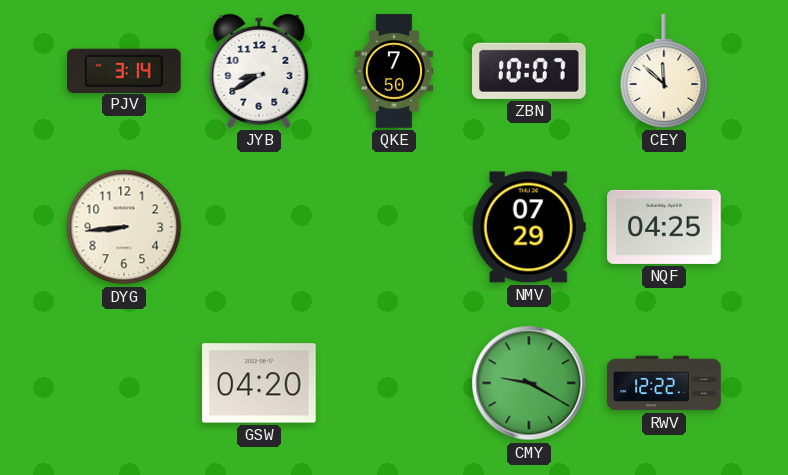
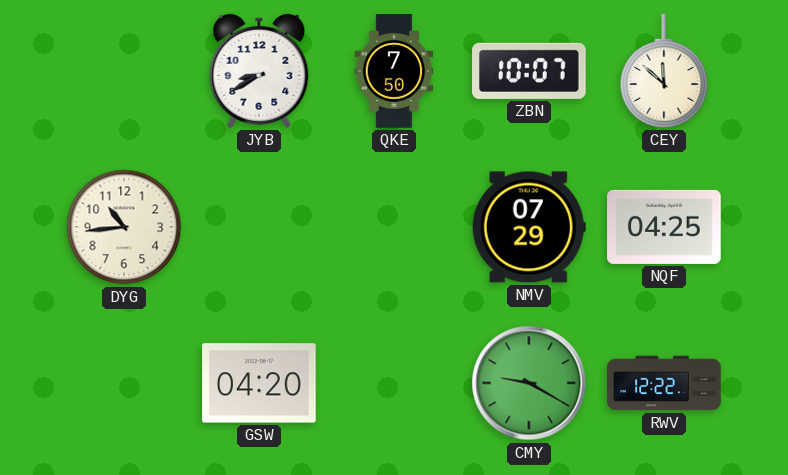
PJV: 3:14 -> none (125, 70)
DYG: 8:44 -> 10:44 (124, 227)
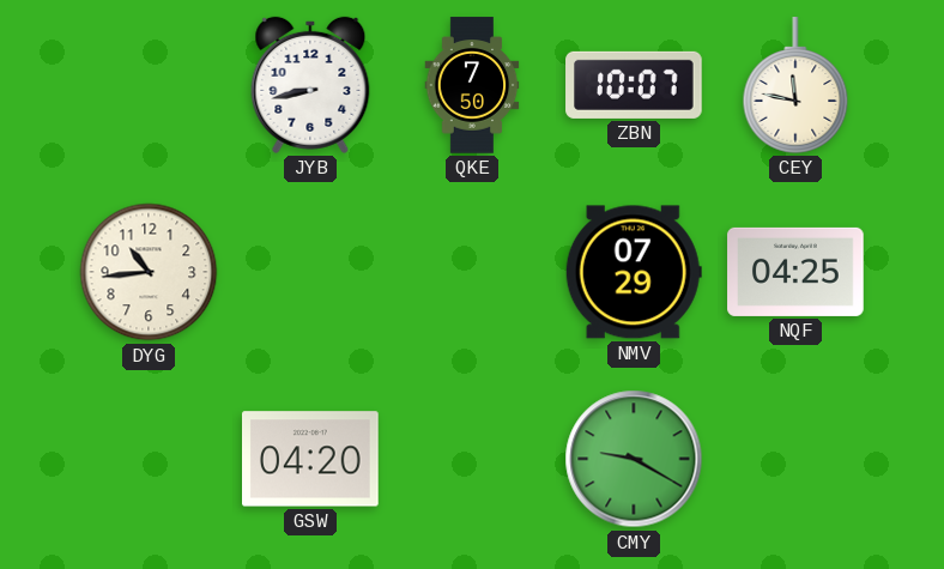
JYB: 8:40 -> 8:43 (310, 85)
CEY: 11:52 -> 11:47 (795, 85)
RWV: 12:22 -> none (664, 383)
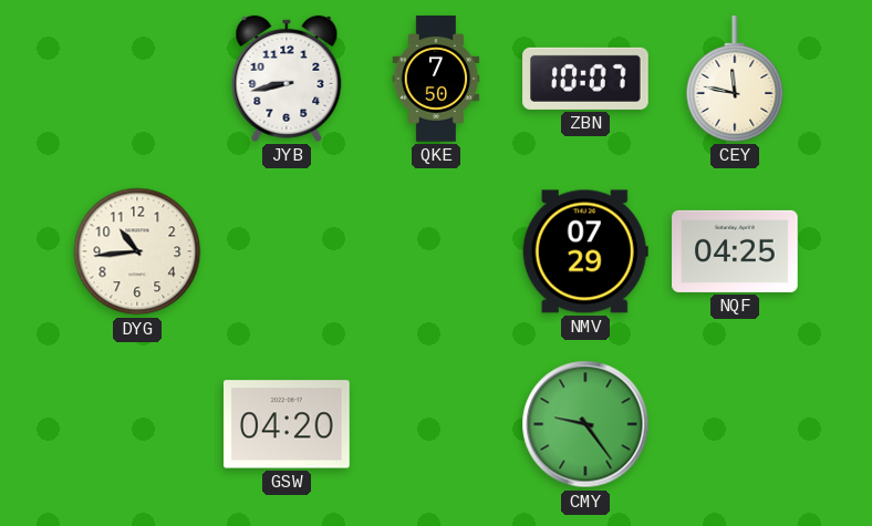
CMY: 9:20 -> 9:24 (585, 424)
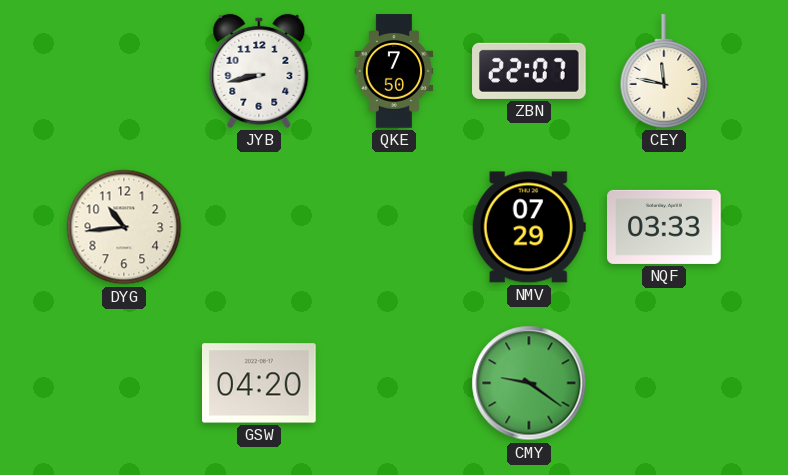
ZBN: 10:07 -> 22:07 (529, 71)
NQF: 04:25 -> 03:33 (664, 227)
CMY: 9:24 -> 9:21 (529, 383)
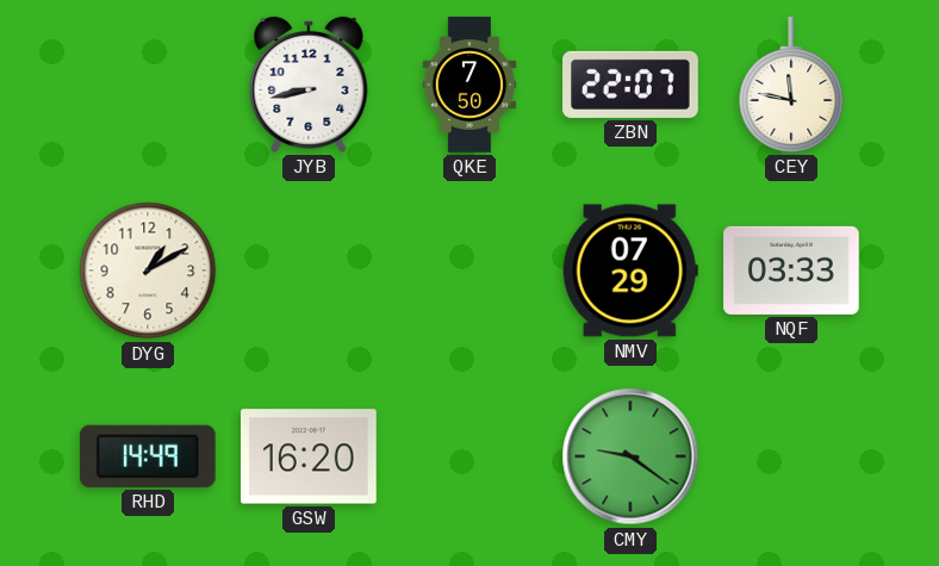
DYG: 10:44 -> 1:10 (148, 270)
RHD: none -> 14:49 (148, 456)
GSW: 04:20 -> 16:20 (309, 456)
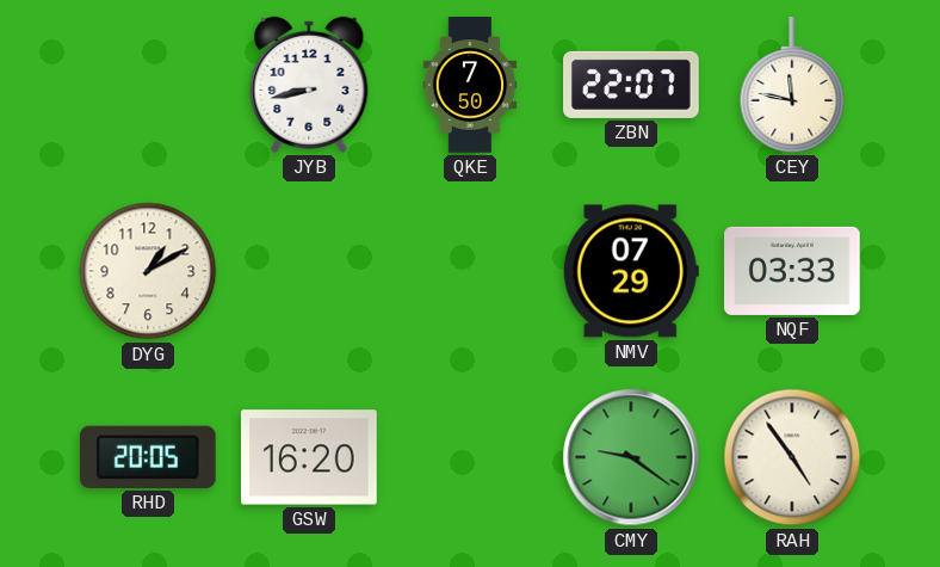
RHD: 14:49 -> 20:05 (148, 457)
RAH: none -> 4:54 (792, 457)
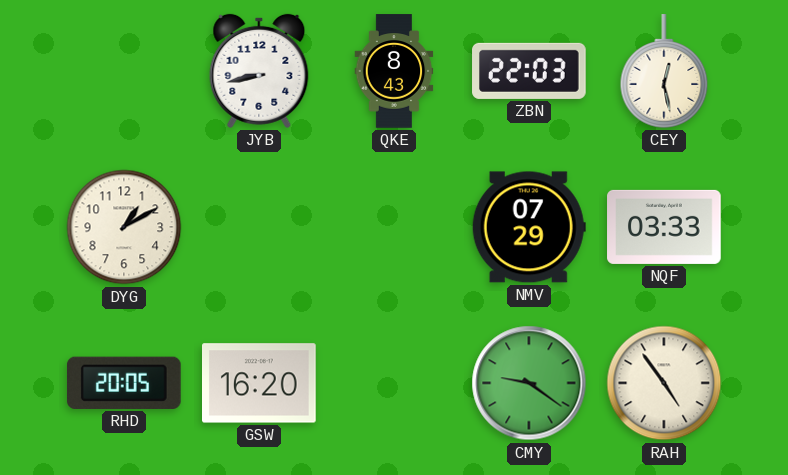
QKE: 7:50 -> 8:43 (394, 71)
ZBN: 22:07 -> 22:03 (529, 71)
CEY: 11:47 -> 12:28 (664, 71)
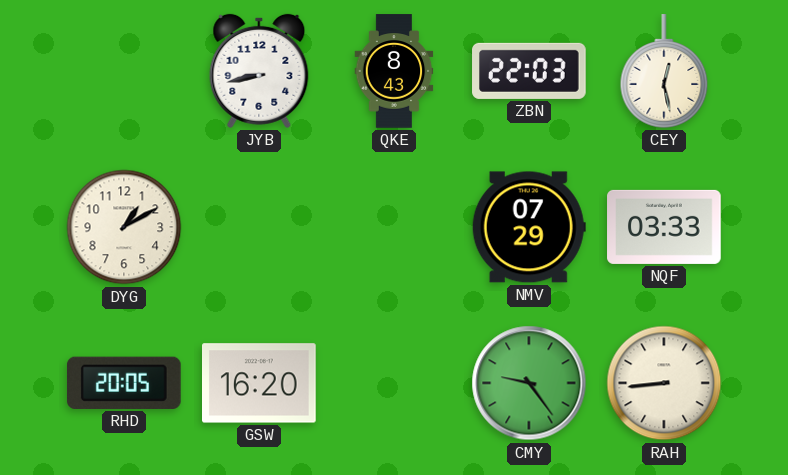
CMY: 9:21 -> 9:24 (529, 383)
RAH: 4:54 -> 8:44 (664, 383)
